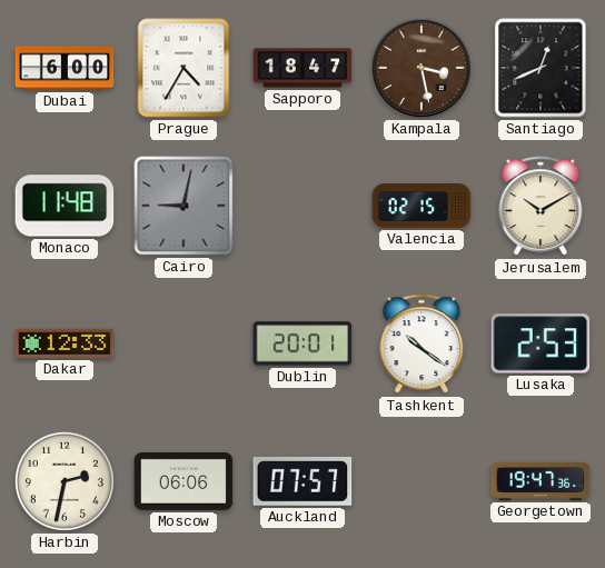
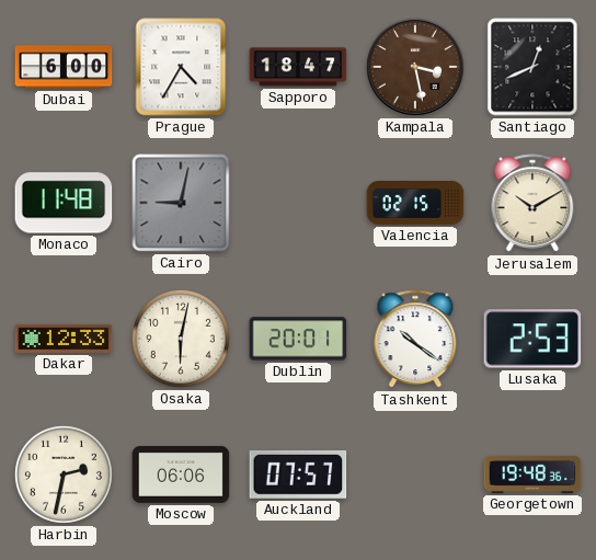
Osaka: none -> 6:02 (181, 339)
Georgetown: 19:47 -> 19:48 (532, 475)
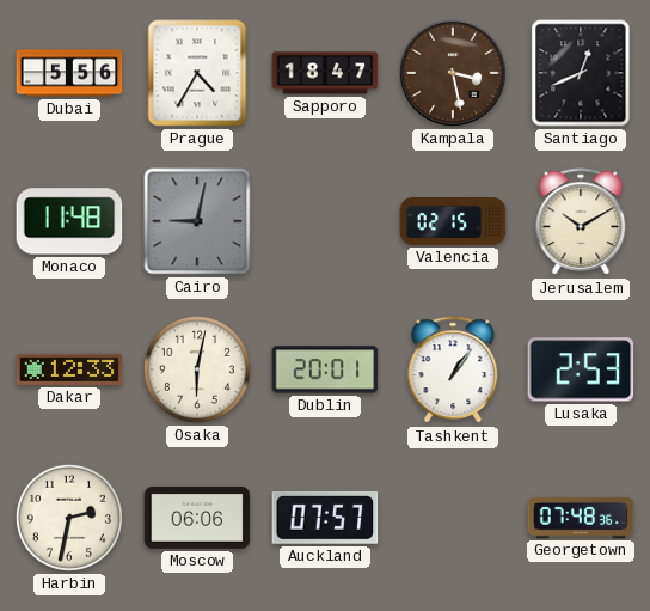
Dubai: 6:00 -> 5:56 (69, 73)
Tashkent: 10:21 -> 1:06 (453, 371)
Georgetown: 19:48 -> 07:48 (581, 518)
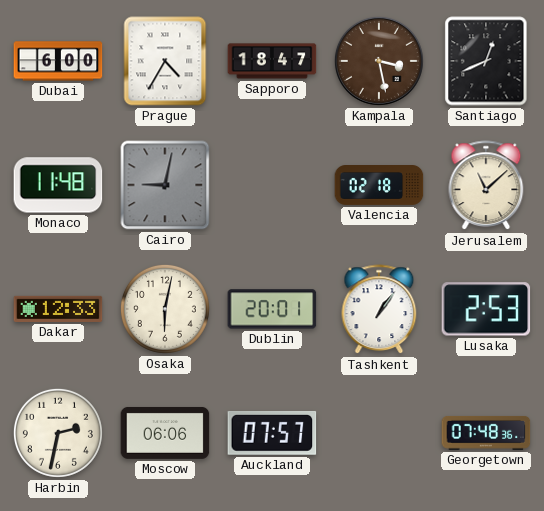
Dubai: 5:56 -> 6:00 (58, 61)
Valencia: 02:15 -> 02:18 (379, 186)
Jerusalem: 10:10 -> 11:08 (486, 186)
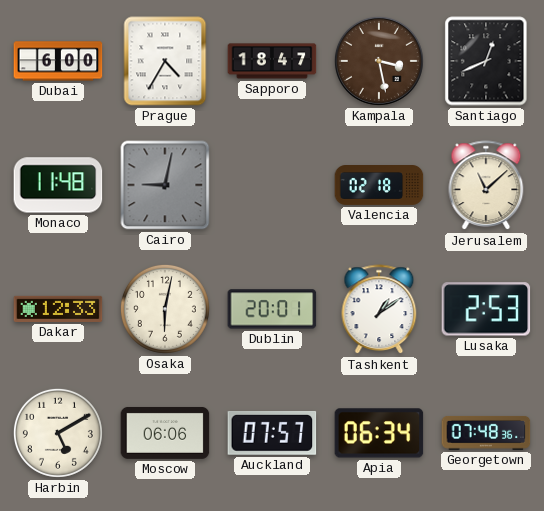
Tashkent: 1:06 -> 1:09 (379, 310)
Harbin: 2:32 -> 5:10 (58, 433)
Apia: none -> 06:34 (379, 433)
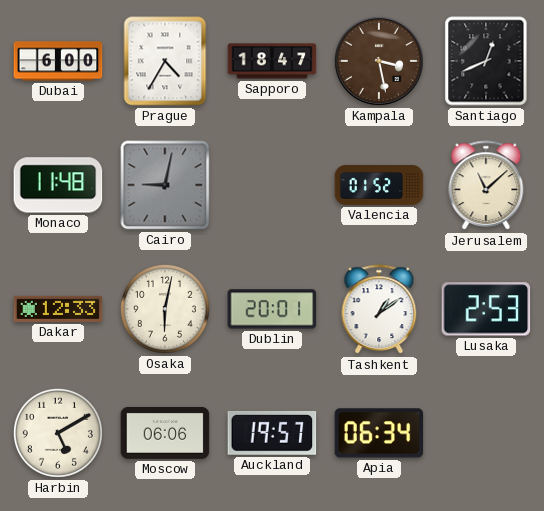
Valencia: 02:18 -> 01:52 (379, 186)
Auckland: 07:57 -> 19:57 (272, 433)
Georgetown: 07:48 -> none (486, 433)
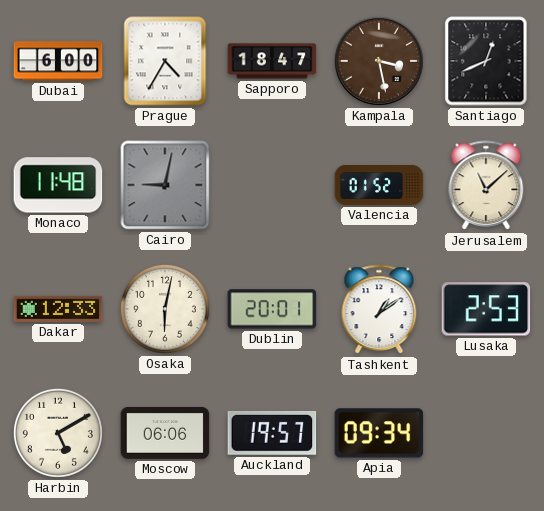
Apia: 06:34 -> 09:34 (379, 433)
